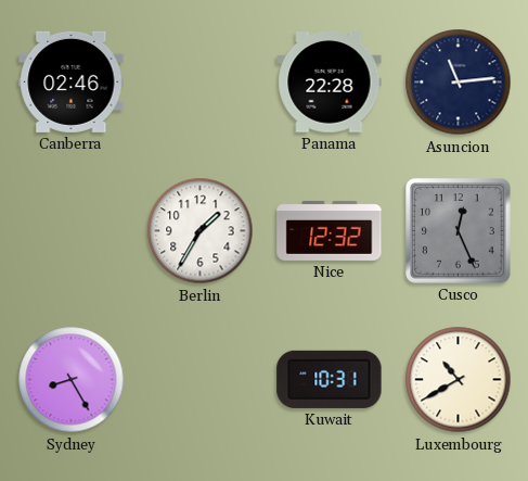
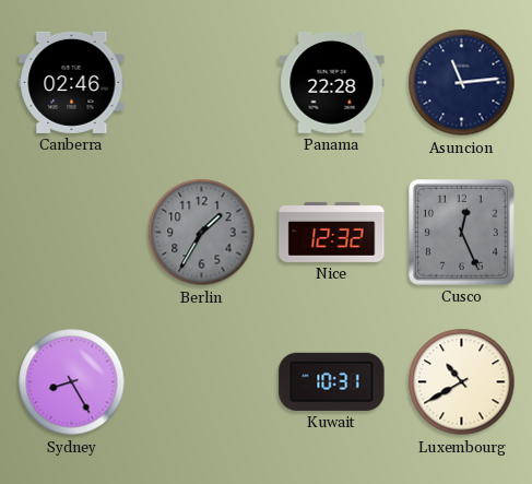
Berlin dial: white -> grey (202, 233)
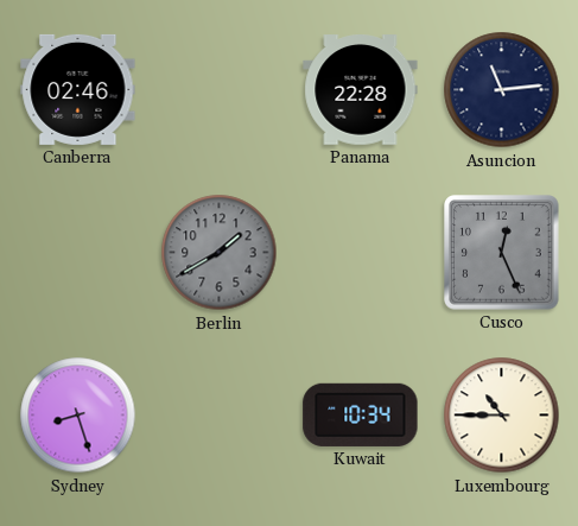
Berlin: 1:35 -> 1:40 (220, 253)
Nice: 12:32 -> none (332, 232)
Sydney: 8:25 -> 8:27 (78, 416)
Kuwait: 10:31 -> 10:34 (361, 414)
Luxembourg: 10:40 -> 10:45 (502, 416)
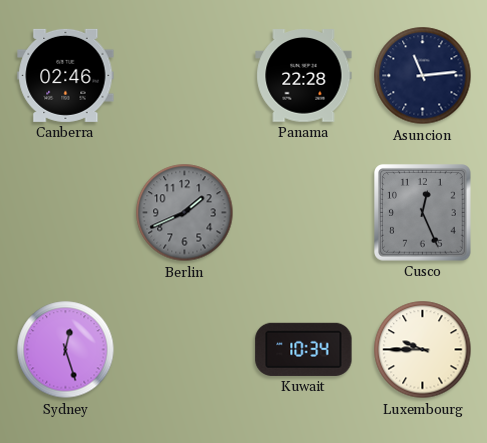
Berlin: 1:40 -> 1:41 (185, 213)
Sydney: 8:27 -> 12:27 (66, 350)
Luxembourg: 10:45 -> 9:45 (423, 350)
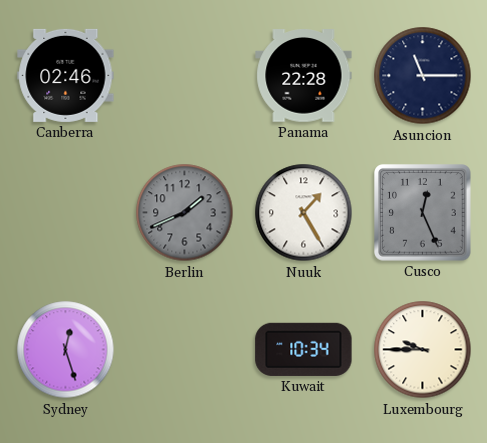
Asuncion: 11:14 -> 11:15 (423, 76)
Nuuk: none -> 1:25 (304, 213)
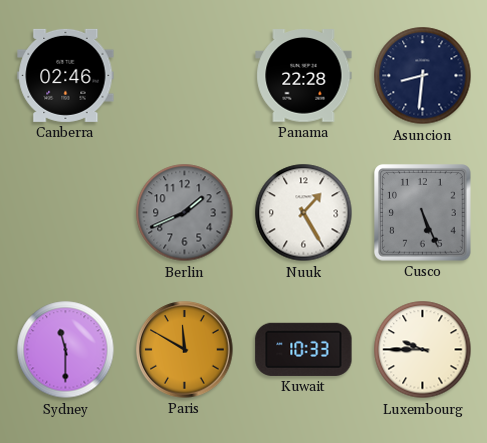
Asuncion: 11:15 -> 8:31 (423, 76)
Cusco: 12:26 -> 5:26 (423, 213)
Sydney: 12:27 -> 11:30 (66, 350)
Paris: none -> 11:50 (185, 350)
Kuwait: 10:34 -> 10:33 (304, 349)
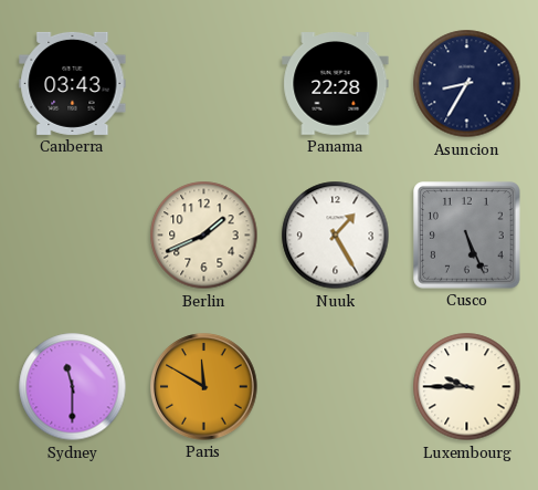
Canberra: 02:46 -> 03:43 (73, 83)
Asuncion: 8:31 -> 8:35 (467, 84)
Berlin dial: grey -> cream (204, 236)
Kuwait: 10:33 -> none (304, 349)
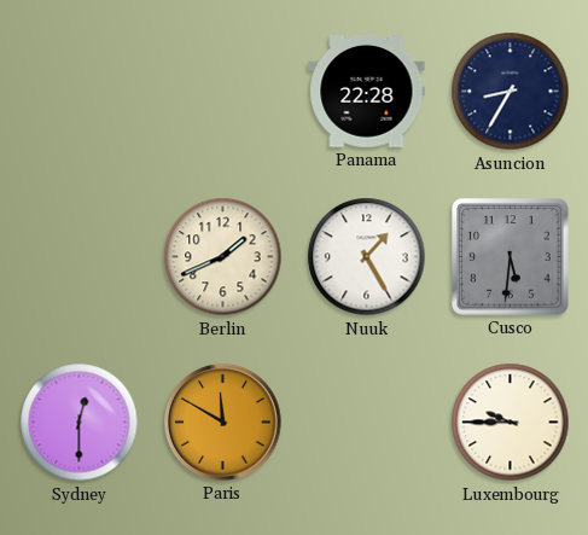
Canberra: 03:43 -> none (73, 83)
Cusco: 5:26 -> 5:31 (511, 257)
Sydney: 11:30 -> 12:30 (80, 423)
